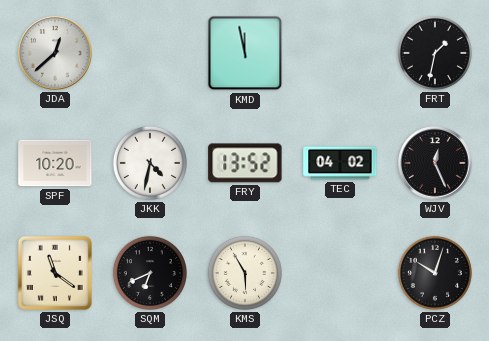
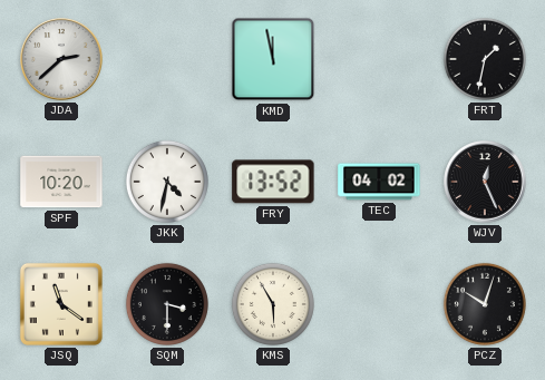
JDA: 12:38 -> 2:38 (61, 59)
SQM: 6:41 -> 3:30 (167, 304)
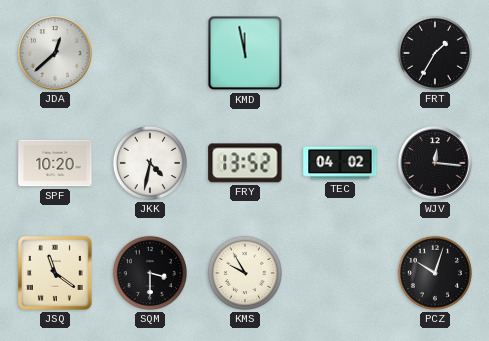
JDA: 2:38 -> 12:38 (55, 53)
FRT: 1:32 -> 1:35 (435, 53)
WJV: 12:26 -> 12:16 (435, 163)
KMS: 5:55 -> 9:55 (245, 273)
